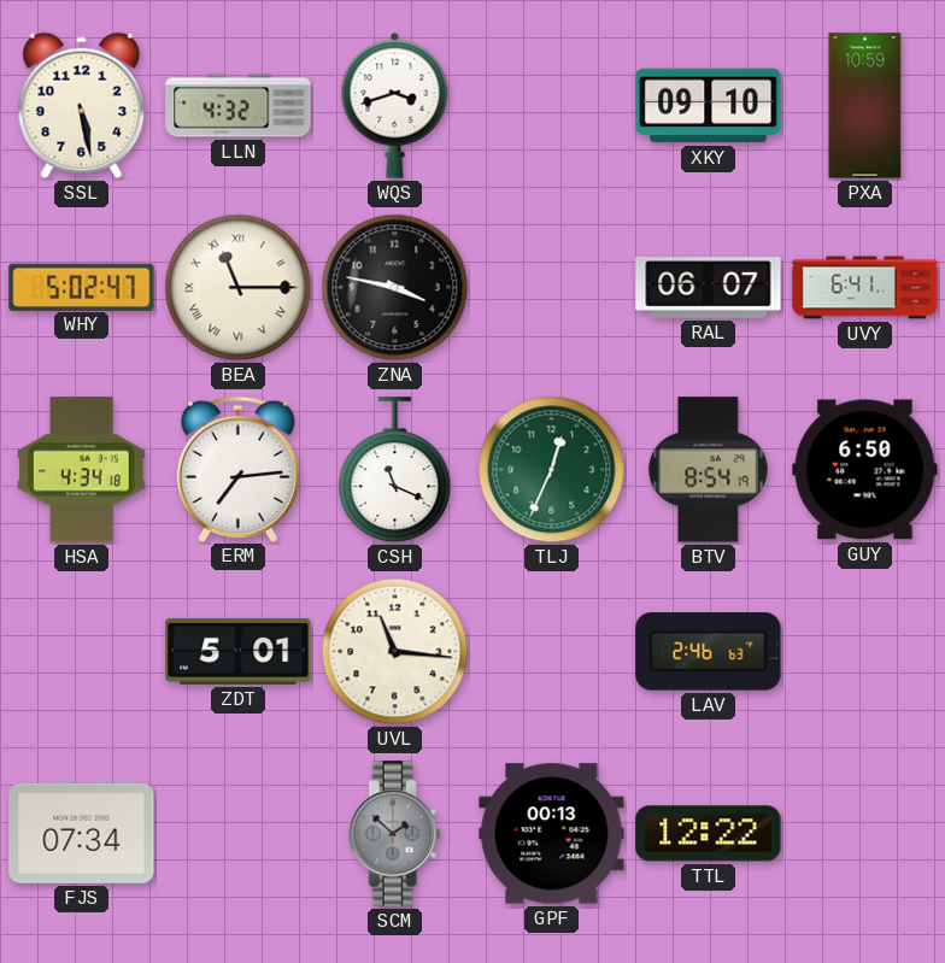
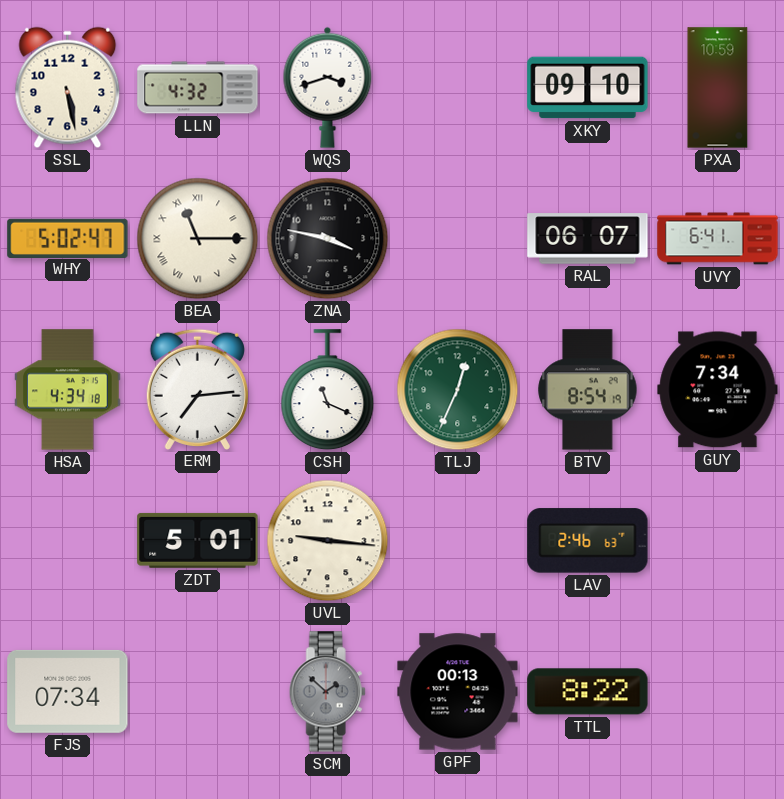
GUY: 6:50 -> 7:34 (718, 390)
UVL: 11:16 -> 9:16 (328, 541)
TTL: 12:22 -> 8:22 (588, 692)
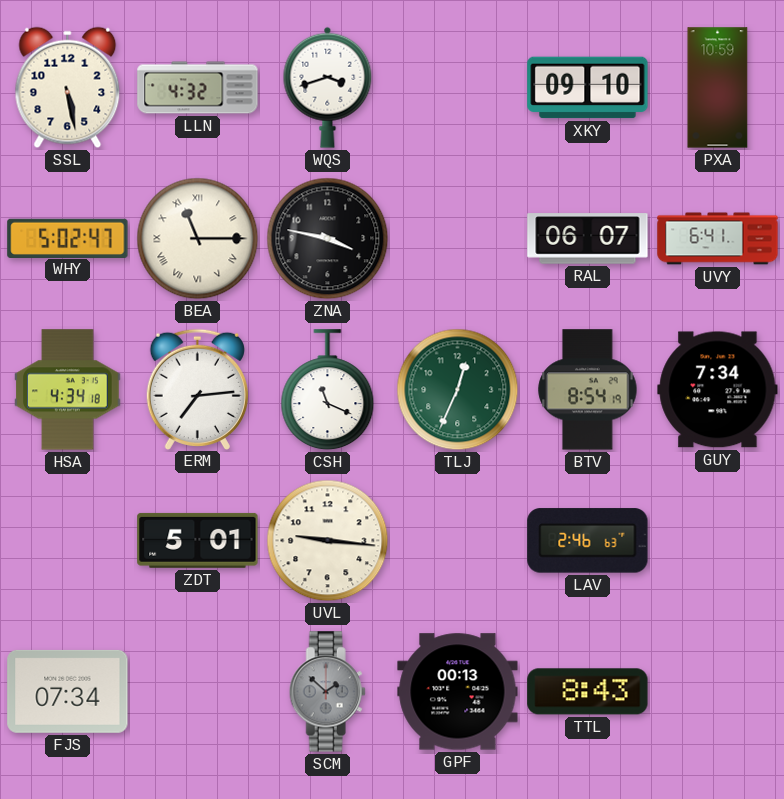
TTL: 8:22 -> 8:43 (588, 692)
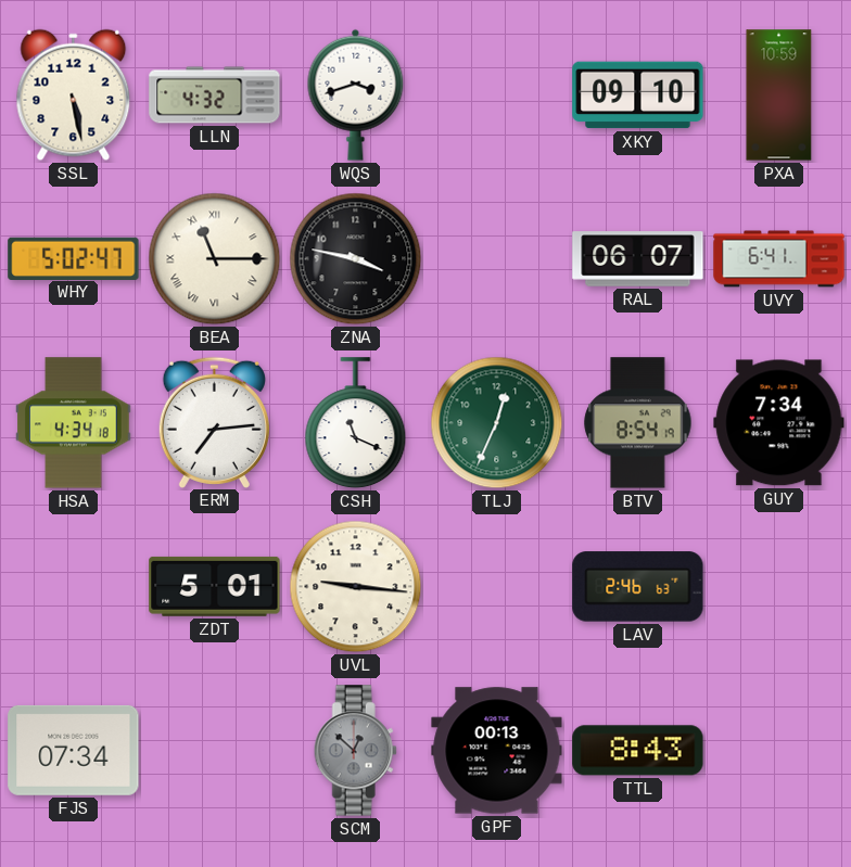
SCM: 1:52 -> 12:52 (355, 751)
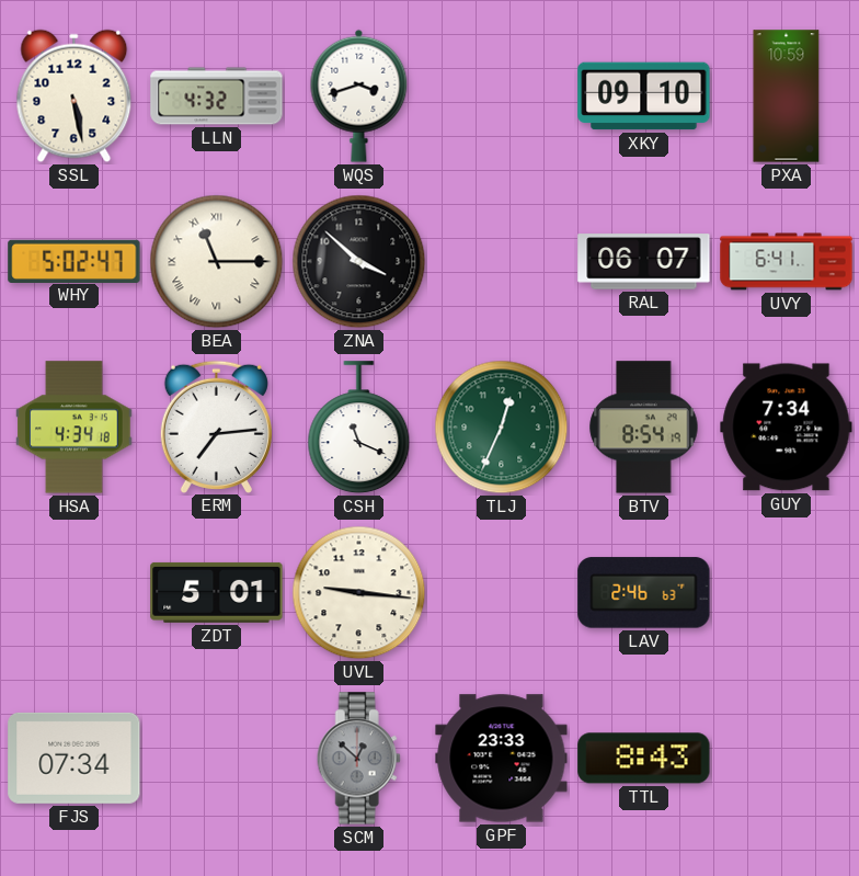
ZNA: 3:47 -> 3:52 (359, 262)
GPF: 00:13 -> 23:33 (502, 759)
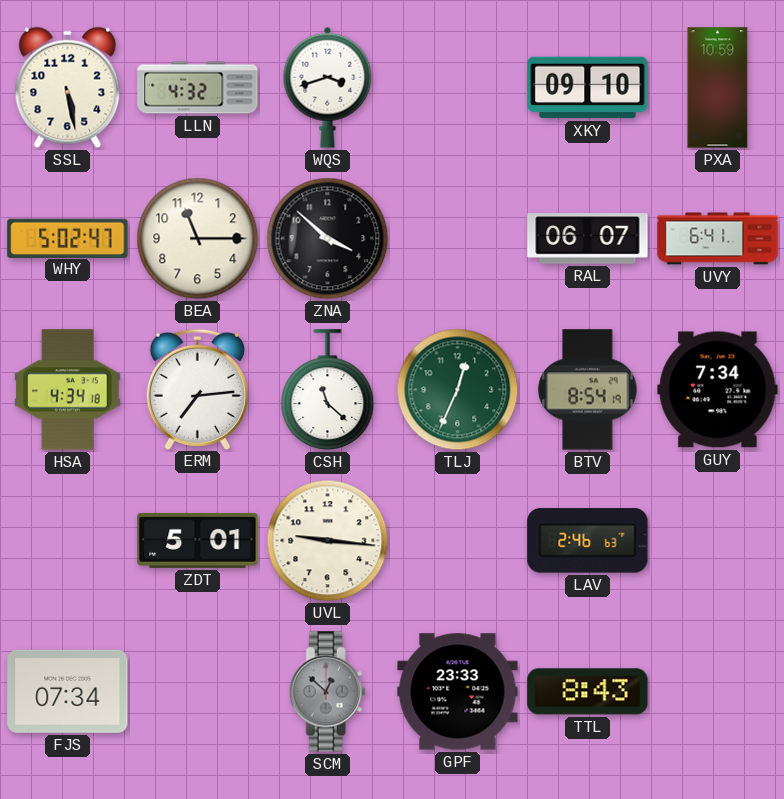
BEA numerals: Roman -> Arabic (198, 239)
CSH: 11:19 -> 11:22 (328, 390)
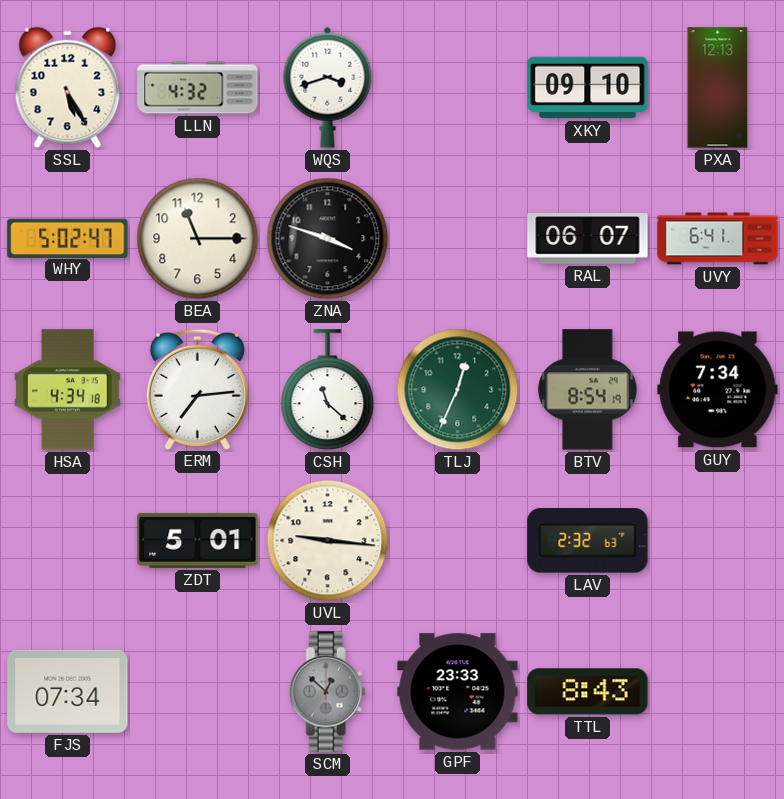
SSL: 5:28 -> 5:25 (68, 88)
PXA: 10:59 -> 12:13 (718, 88)
ZNA: 3:52 -> 3:48 (328, 239)
LAV: 2:46 -> 2:32 (588, 541)
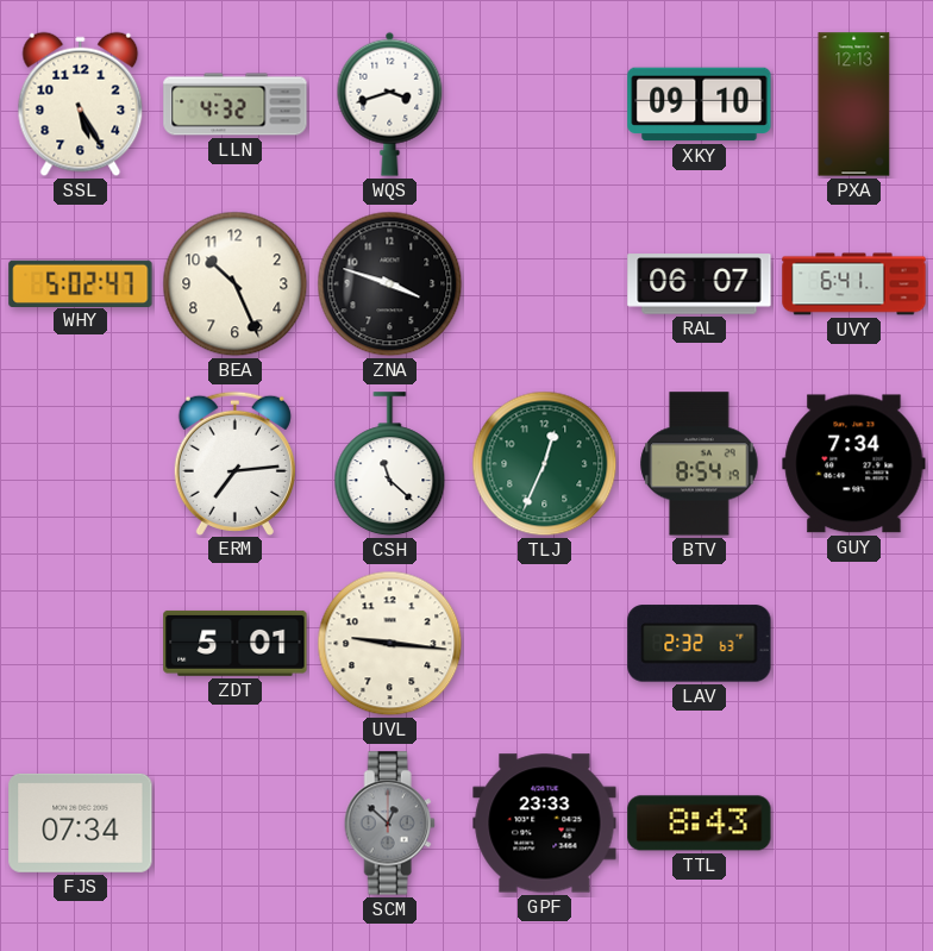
BEA: 11:15 -> 10:26 (236, 284)
HSA: 4:34 -> none (68, 390)
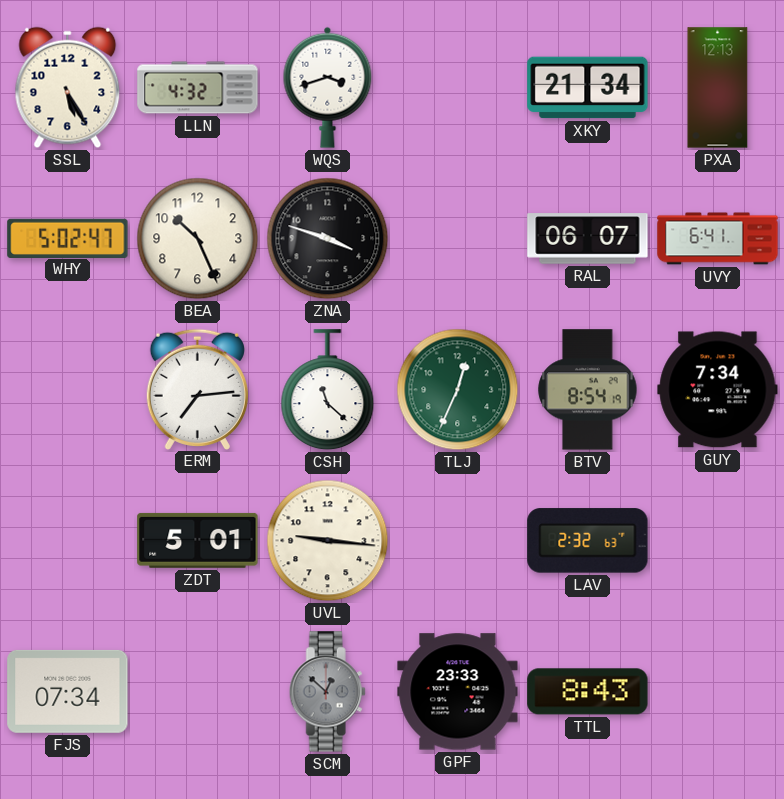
XKY: 09:10 -> 21:34 (588, 88)
